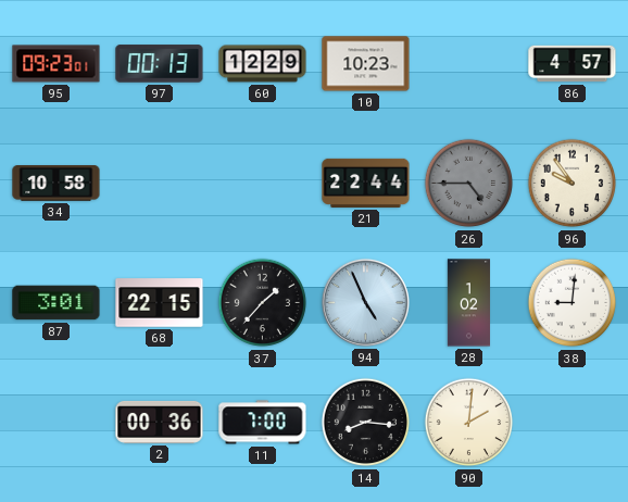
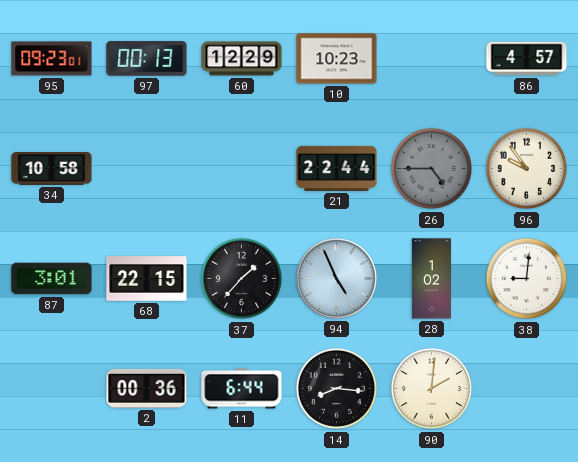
11: 7:00 -> 6:44 (242, 389)
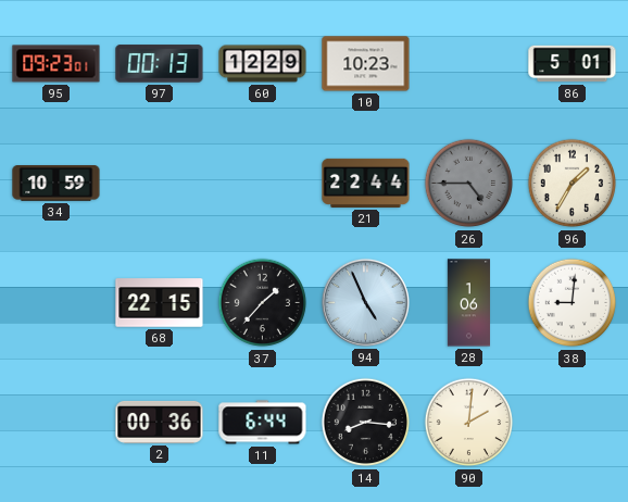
86: 4:57 -> 5:01 (573, 64)
34: 10:58 -> 10:59 (56, 184)
96: 9:54 -> 1:35 (573, 184)
87: 3:01 -> none (52, 279)
28: 1:02 -> 1:06 (468, 303)
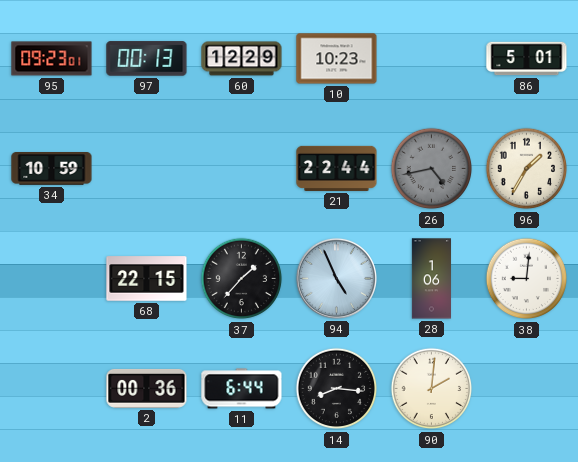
26: 4:45 -> 4:43 (432, 169)
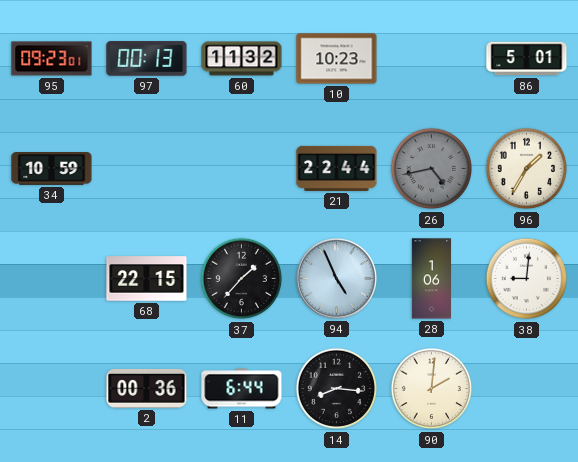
60: 12:29 -> 11:32 (242, 59)
